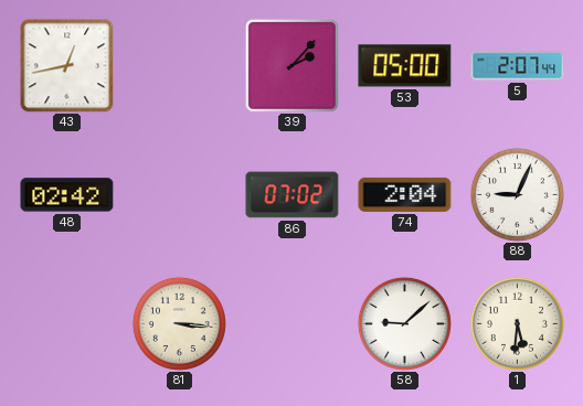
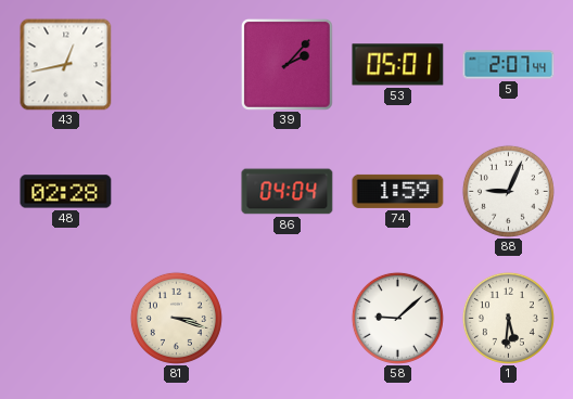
53: 05:00 -> 05:01 (398, 65)
48: 02:42 -> 02:28 (66, 192)
86: 07:02 -> 04:04 (288, 192)
74: 2:04 -> 1:59 (398, 191)
81: 3:16 -> 3:18 (176, 318)
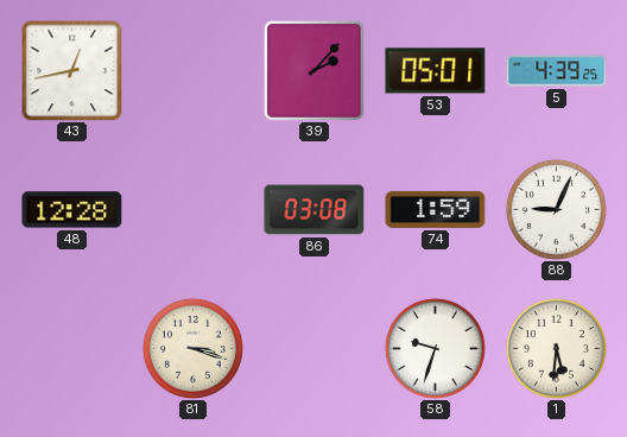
5: 2:07 -> 4:39 (557, 71)
48: 02:28 -> 12:28 (72, 210)
86: 04:04 -> 03:08 (315, 210)
58: 9:08 -> 9:33 (435, 348)
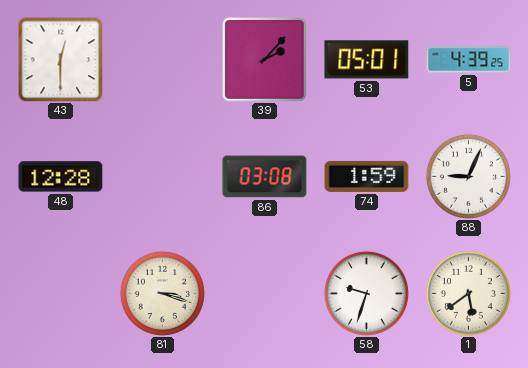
43: 12:43 -> 12:30 (61, 60)
1: 5:31 -> 5:39 (468, 293)
